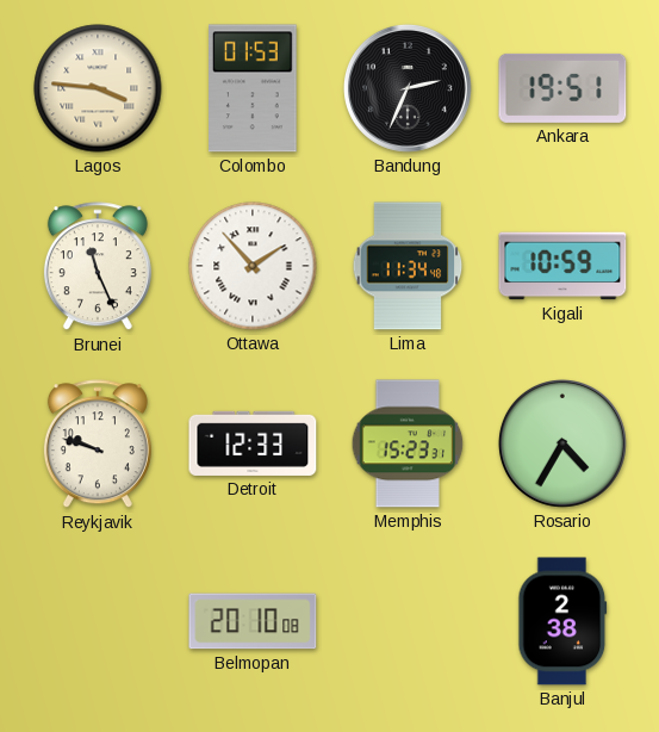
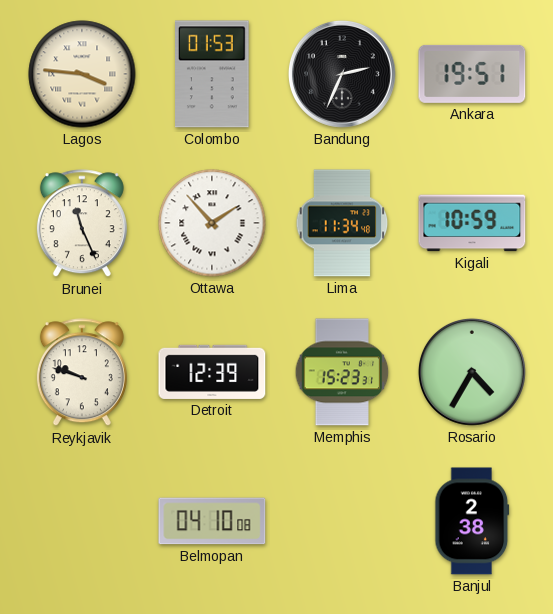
Detroit: 12:33 -> 12:39 (212, 372)
Belmopan: 20:10 -> 04:10 (212, 521)
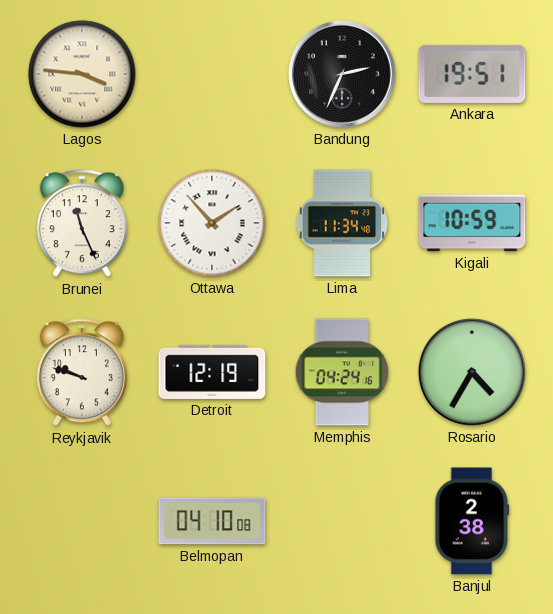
Colombo: 01:53 -> none (213, 74)
Detroit: 12:39 -> 12:19 (212, 372)
Memphis: 15:23 -> 04:24 (342, 372)
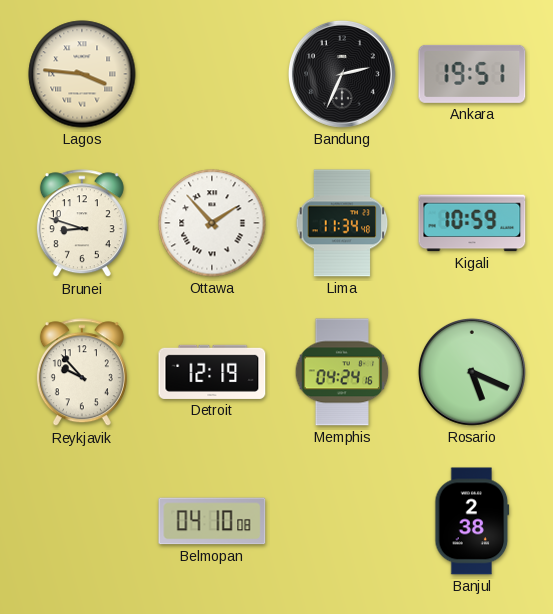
Brunei: 11:26 -> 8:48 (82, 224)
Reykjavik: 9:48 -> 9:53 (82, 373)
Rosario: 4:35 -> 5:19 (472, 372)
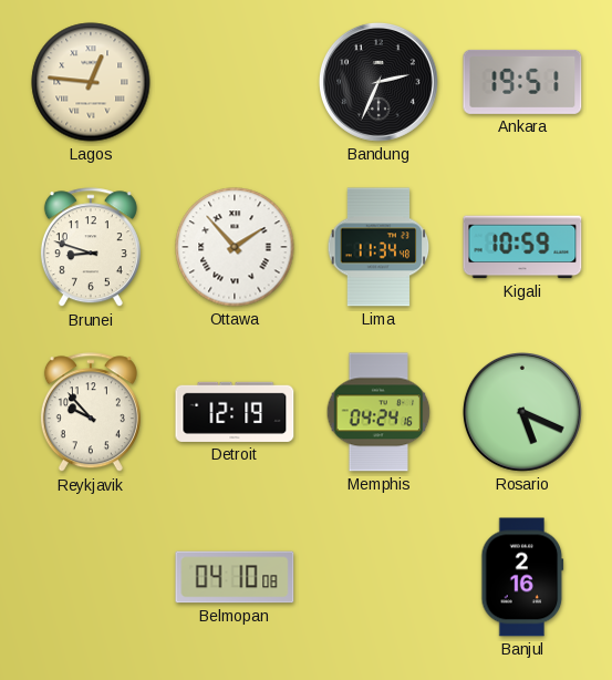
Lagos: 3:46 -> 12:46 (91, 82)
Banjul: 2:38 -> 2:16 (522, 577)
